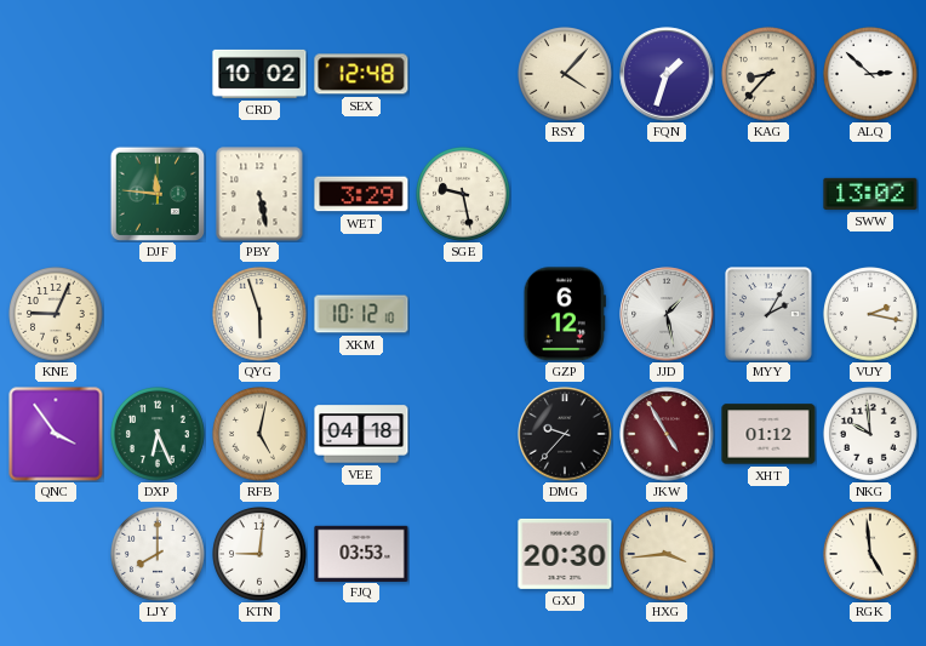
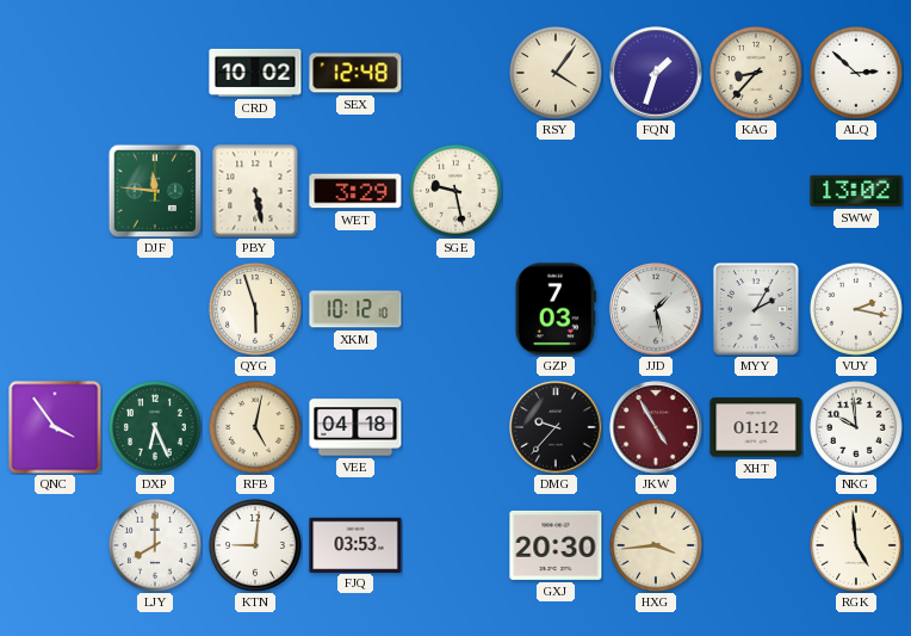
RSY: 4:07 -> 4:06 (557, 74)
KNE: 9:04 -> none (57, 315)
GZP: 6:12 -> 7:03 (556, 309)
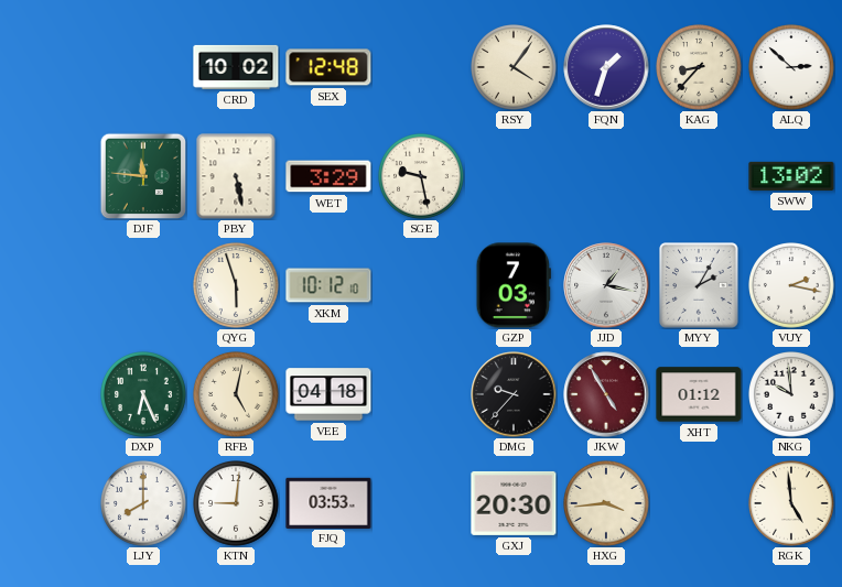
JJD: 1:28 -> 1:17 (606, 285)
QNC: 3:54 -> none (55, 427)
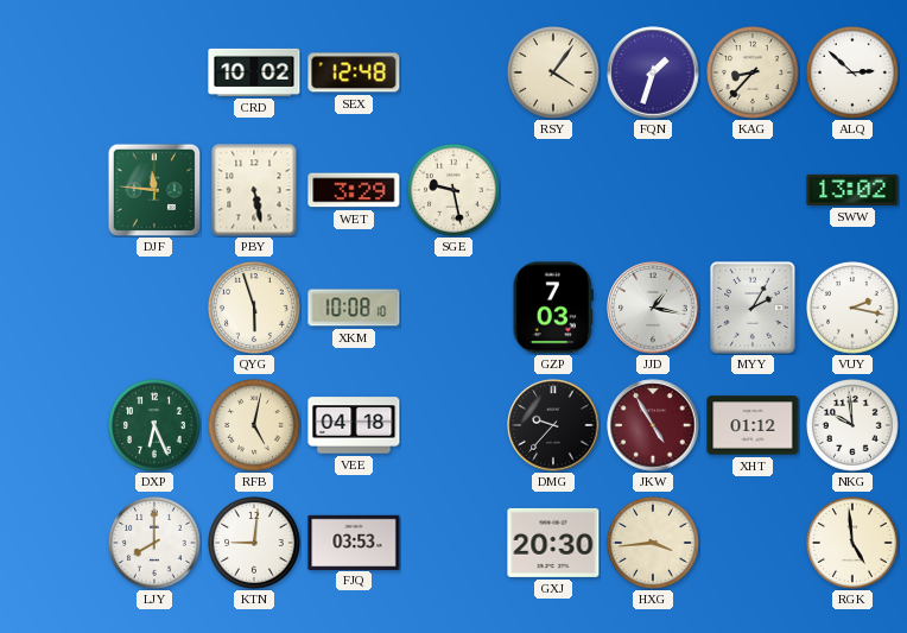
XKM: 10:12 -> 10:08 (354, 308)
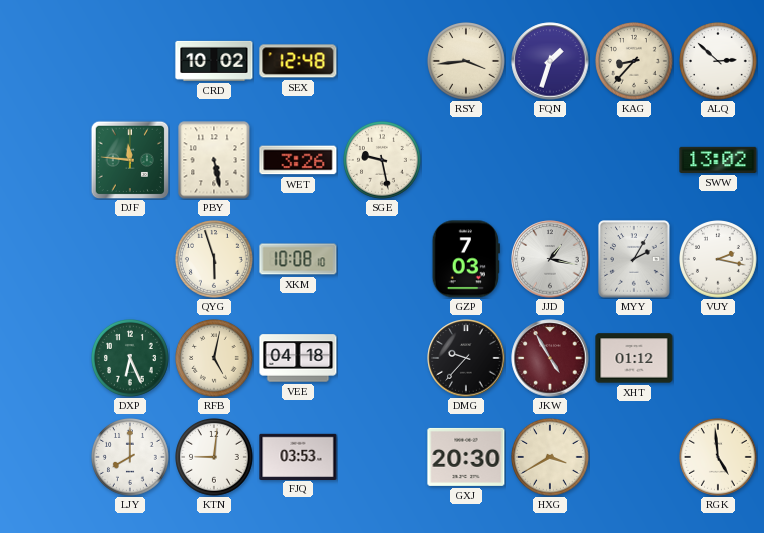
RSY: 4:06 -> 3:44 (467, 62)
WET: 3:29 -> 3:26 (298, 160)
NKG: 9:59 -> none (854, 426)
HXG: 3:44 -> 3:40 (551, 458)
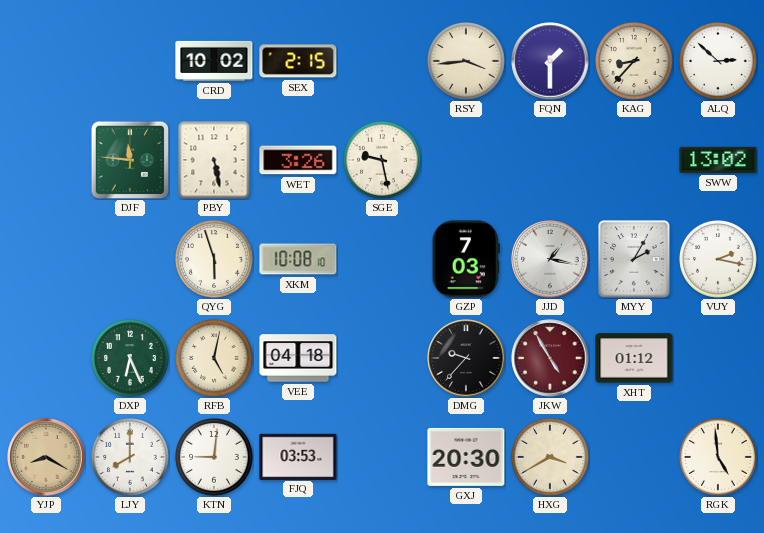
SEX: 12:48 -> 2:15 (298, 61)
FQN: 1:33 -> 1:30 (550, 61)
YJP: none -> 8:20 (46, 457)
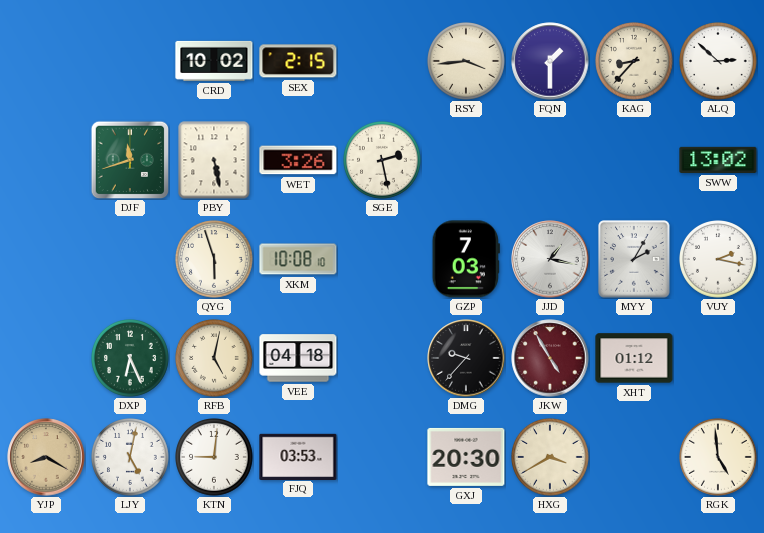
DJF: 11:46 -> 11:42 (130, 160)
SGE: 9:28 -> 2:28 (383, 161)
LJY: 8:00 -> 5:02 (131, 458)
